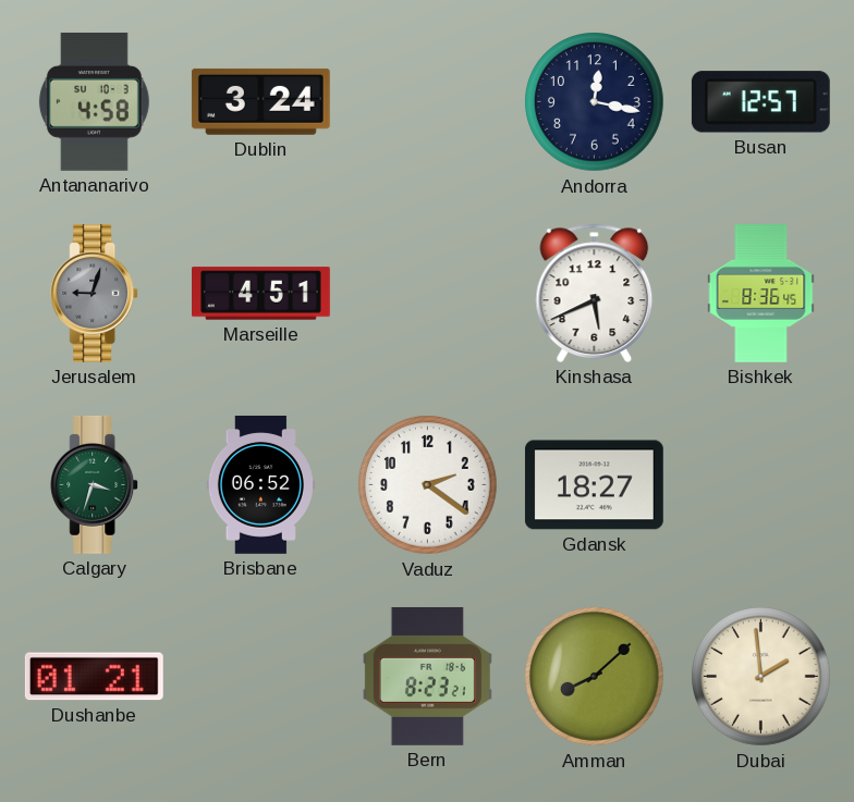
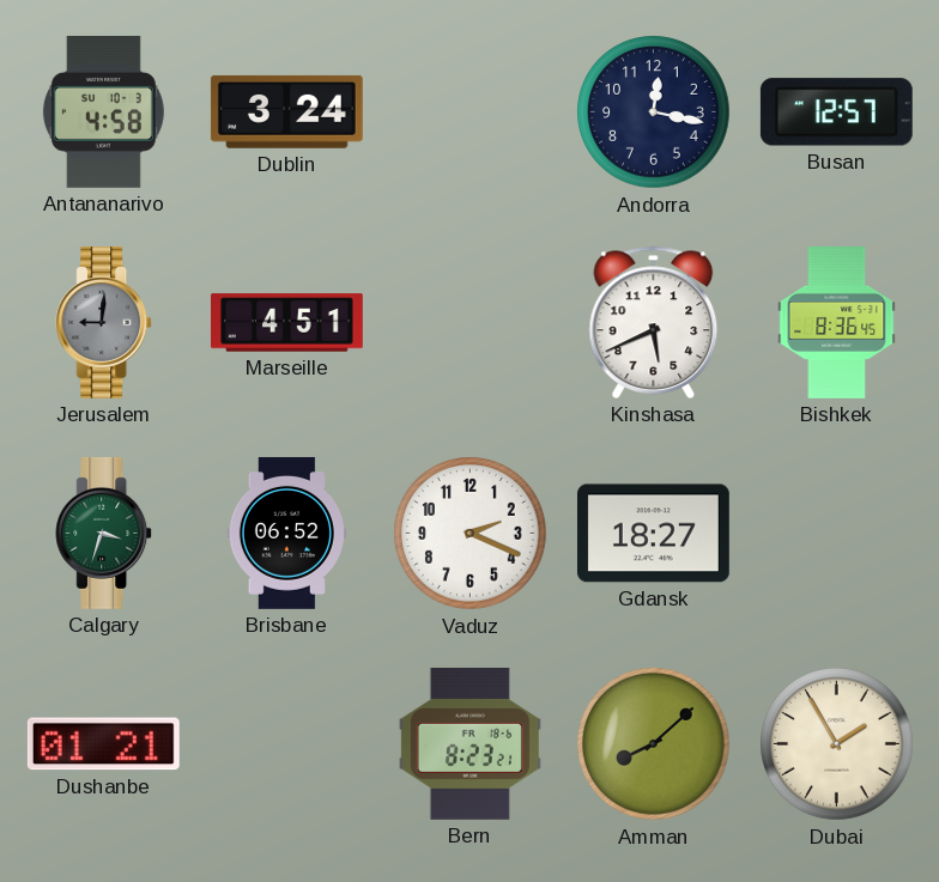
Jerusalem: 9:03 -> 9:01 (104, 322)
Vaduz: 2:21 -> 2:19 (471, 534)
Dubai: 1:59 -> 1:55 (837, 744)
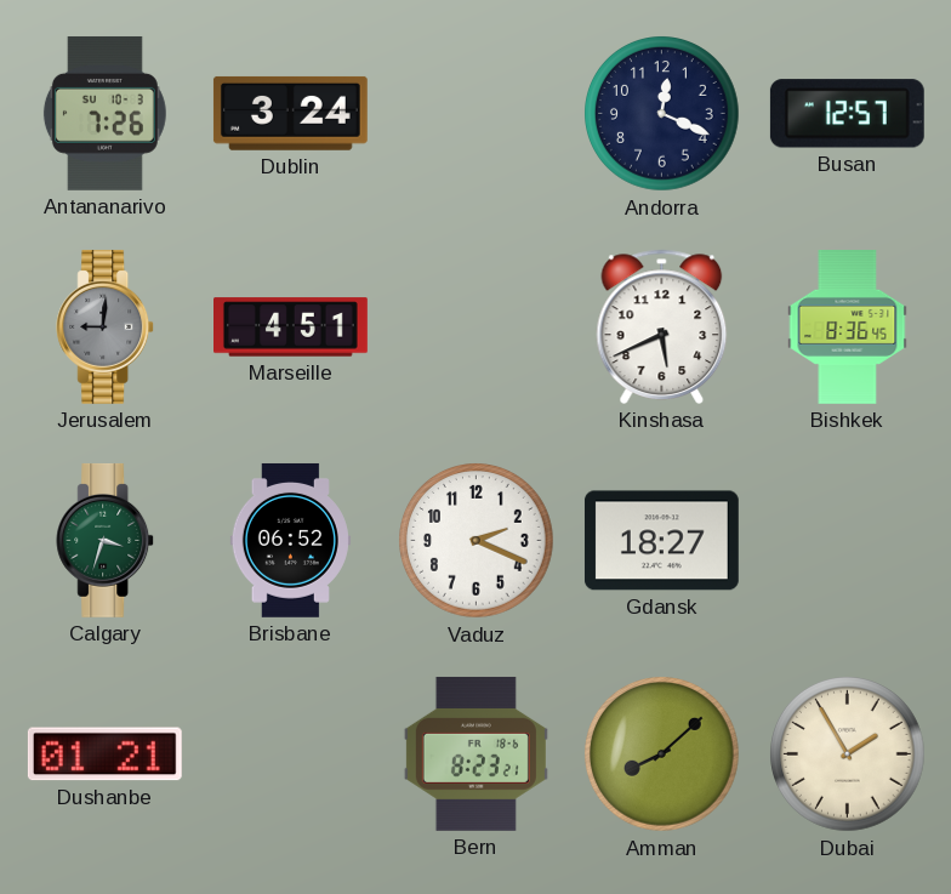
Antananarivo: 4:58 -> 7:26 (104, 113)
Andorra: 12:17 -> 12:19 (662, 114)
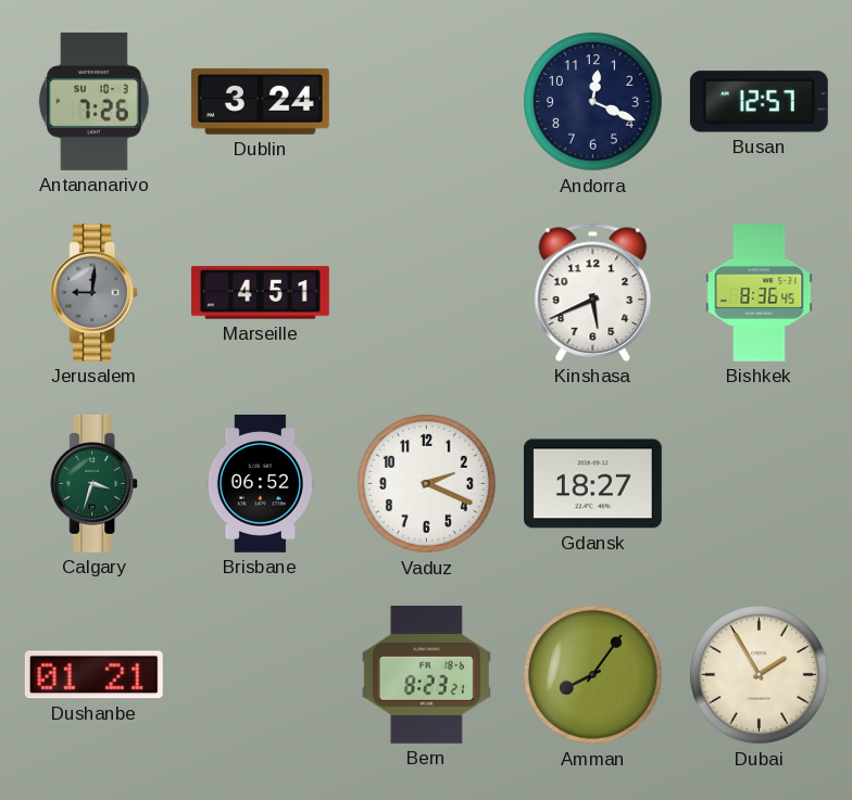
Amman: 8:08 -> 8:06 (593, 675)
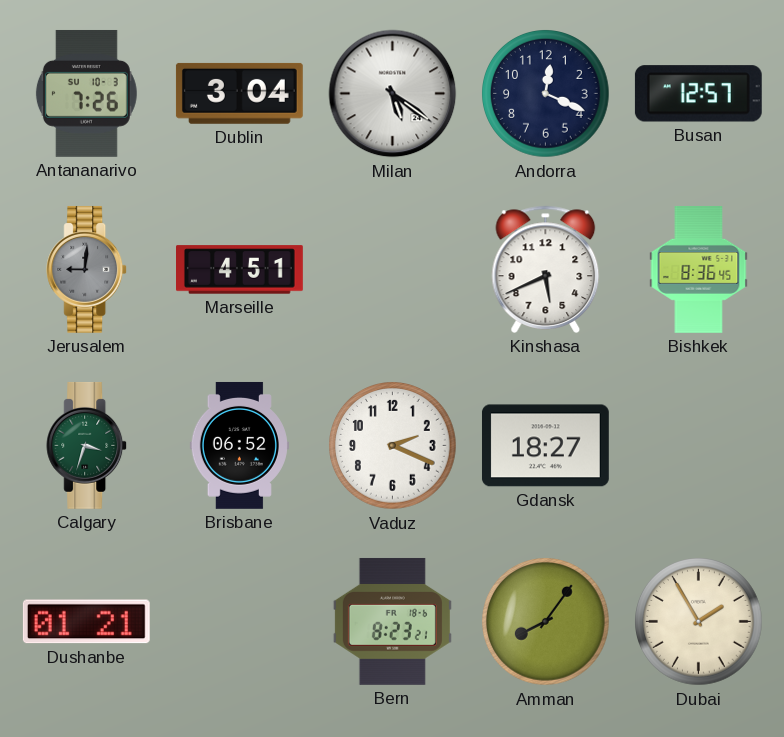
Dublin: 3:24 -> 3:04 (239, 93)
Milan: none -> 5:21 (393, 94)
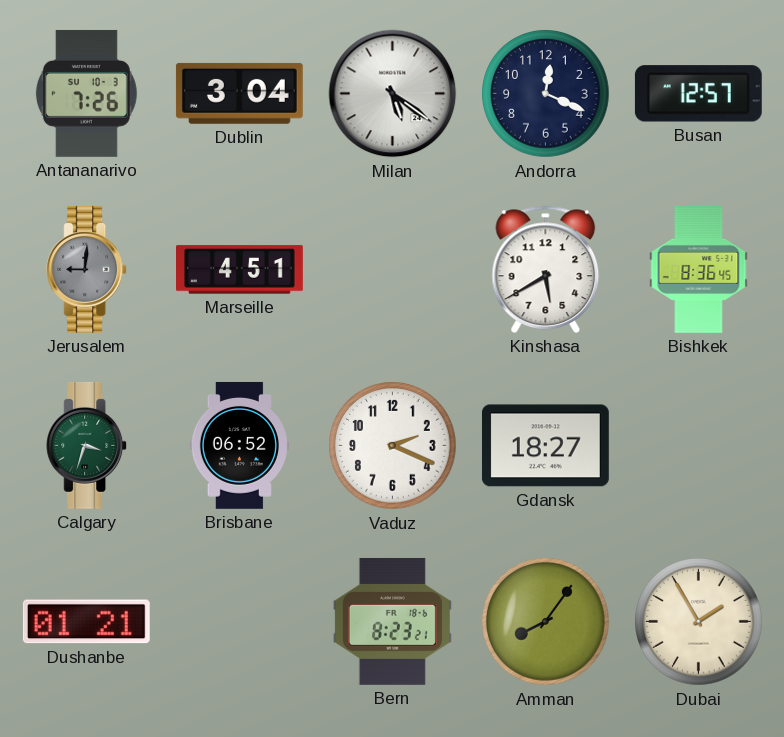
Kinshasa: 5:41 -> 5:40 (546, 269)
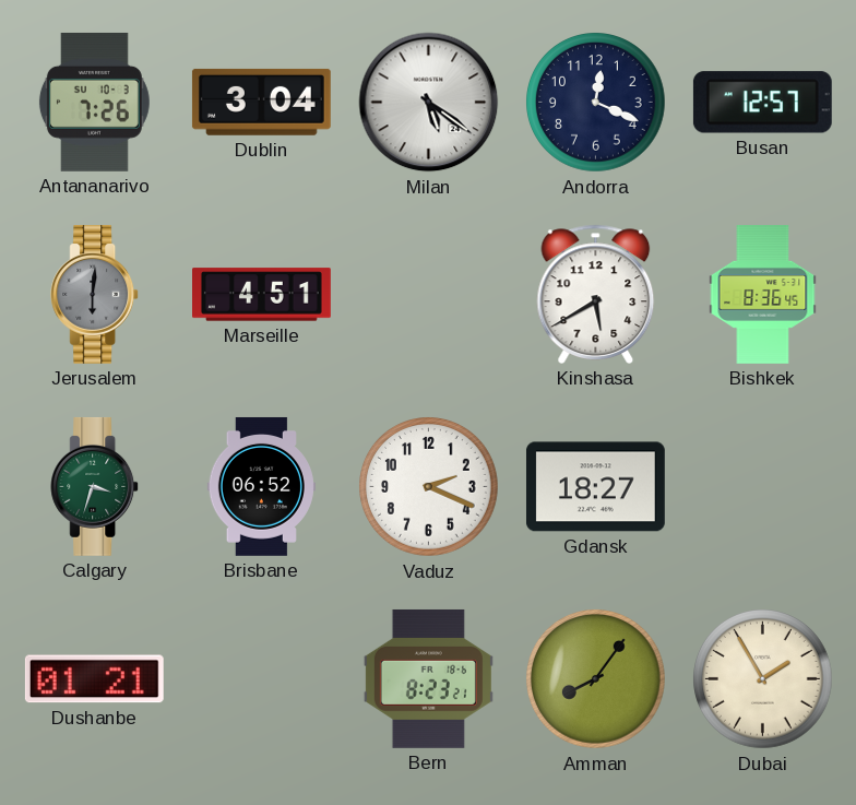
Jerusalem: 9:01 -> 6:01 (95, 294)
